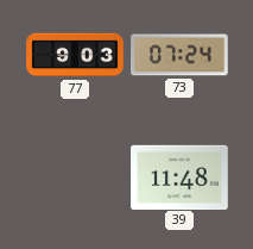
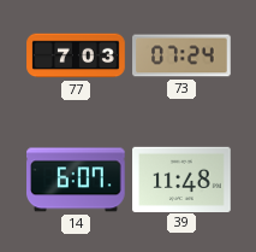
77: 9:03 -> 7:03 (76, 55)
14: none -> 6:07 (77, 180)
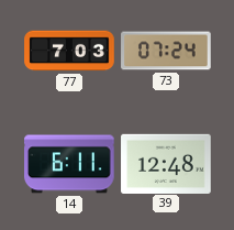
14: 6:07 -> 6:11 (70, 164)
39: 11:48 -> 12:48 (166, 163)
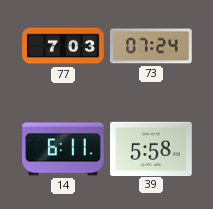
39: 12:48 -> 5:58 (151, 148)
